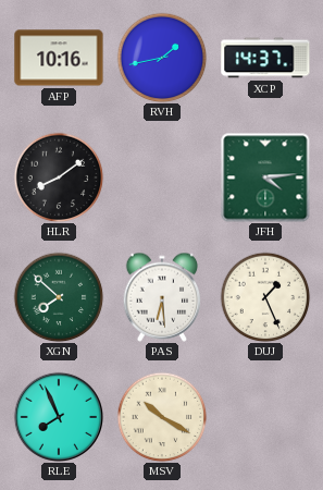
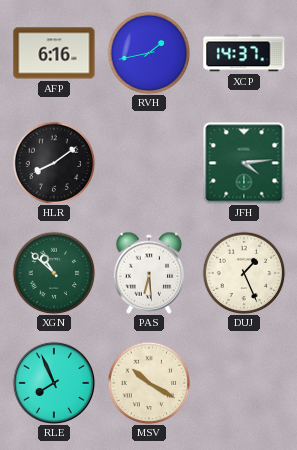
AFP: 10:16 -> 6:16 (54, 53)
XGN: 7:52 -> 10:52 (54, 273)
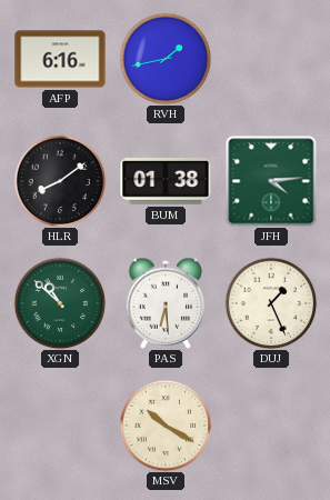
XCP: 14:37 -> none (244, 53)
BUM: none -> 01:38 (166, 182)
RLE: 7:56 -> none (53, 382)
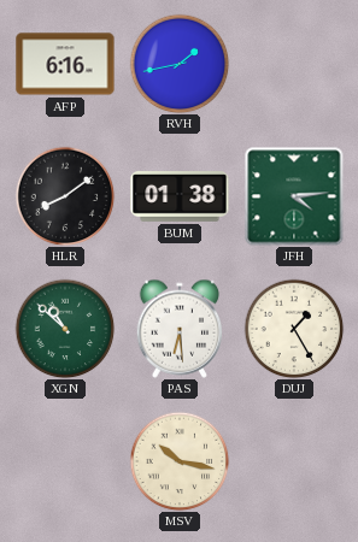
DUJ: 1:26 -> 1:25 (294, 329)
MSV: 10:20 -> 10:17 (180, 461)
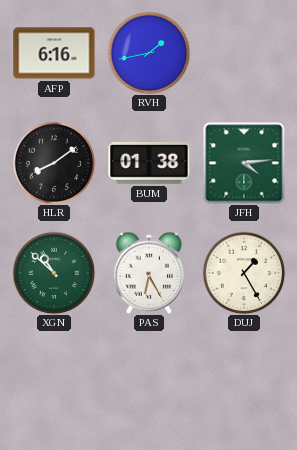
PAS: 6:29 -> 6:25 (149, 273)
MSV: 10:17 -> none (180, 461)
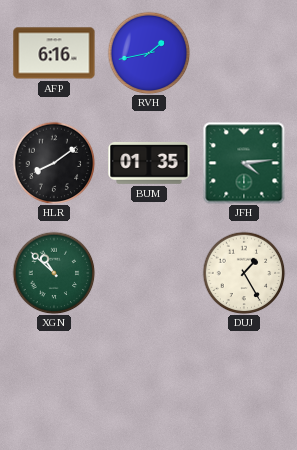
BUM: 01:38 -> 01:35 (149, 164)
PAS: 6:25 -> none (149, 273)
